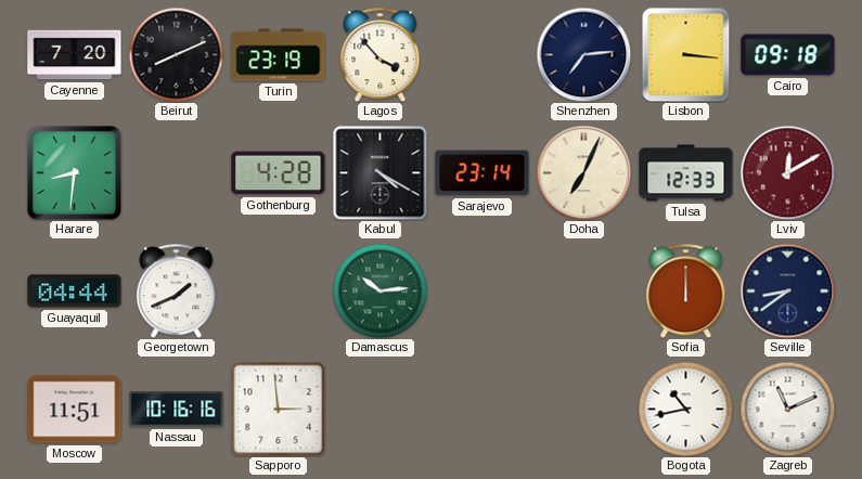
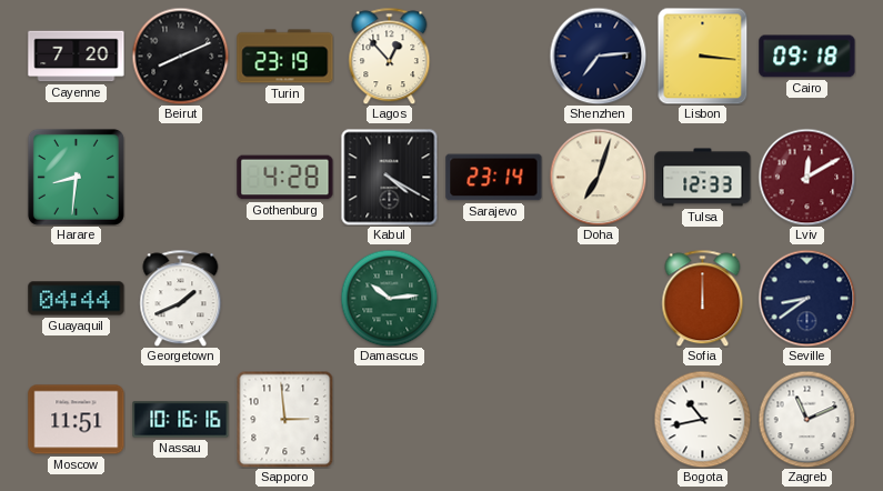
Lagos: 3:53 -> 12:53 (390, 56)
Doha: 7:04 -> 7:03 (598, 177)
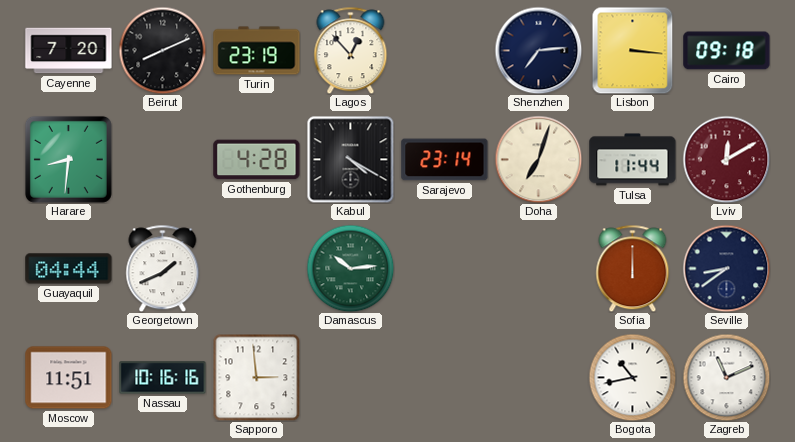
Tulsa: 12:33 -> 11:44 (633, 160)
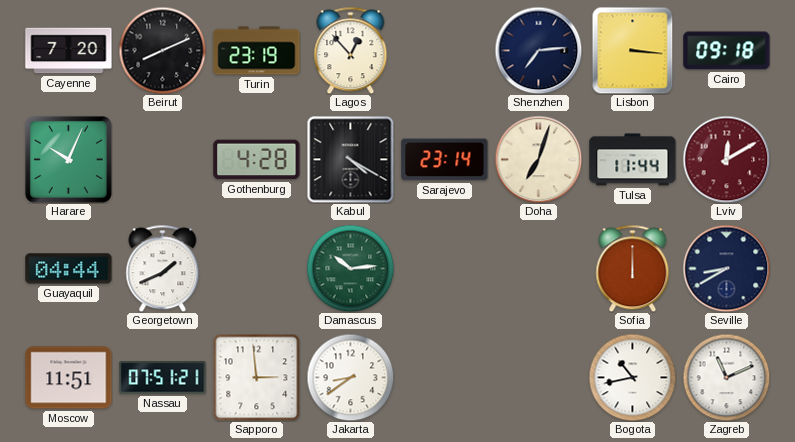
Harare: 8:31 -> 10:04 (68, 159)
Seville: 8:39 -> 8:40 (726, 268)
Nassau: 10:16 -> 07:51 (163, 378)
Jakarta: none -> 8:39 (350, 377)
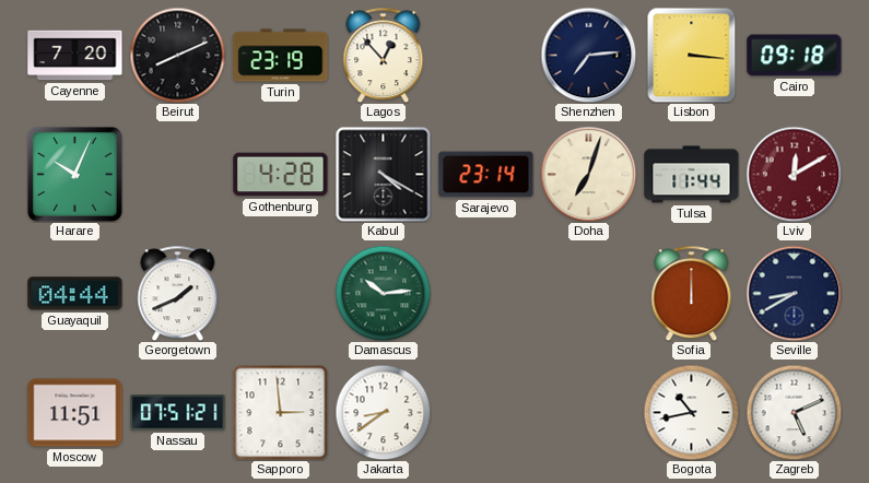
Zagreb: 11:11 -> 5:11 (794, 412)
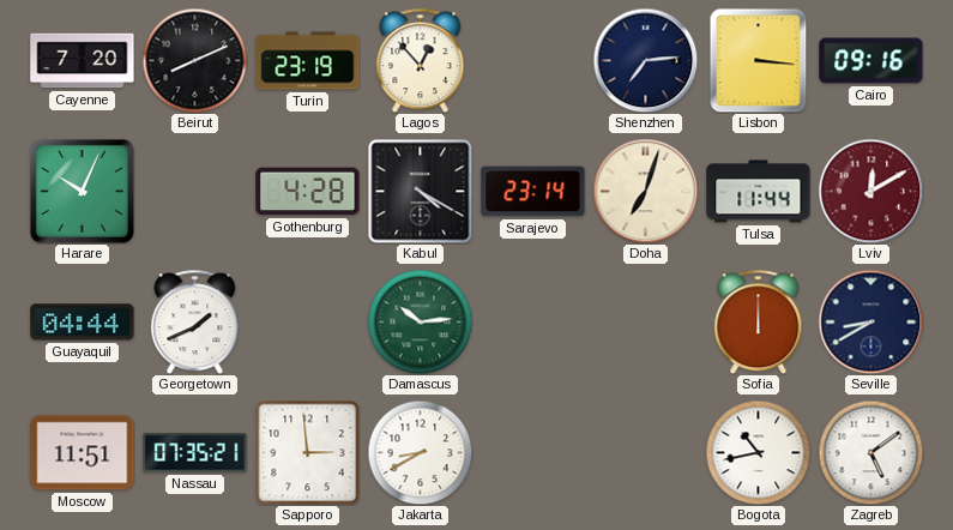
Cairo: 09:18 -> 09:16 (871, 61)
Nassau: 07:51 -> 07:35 (195, 453)
Jakarta: 8:39 -> 8:40 (420, 452)
Zagreb: 5:11 -> 5:09 (870, 452)
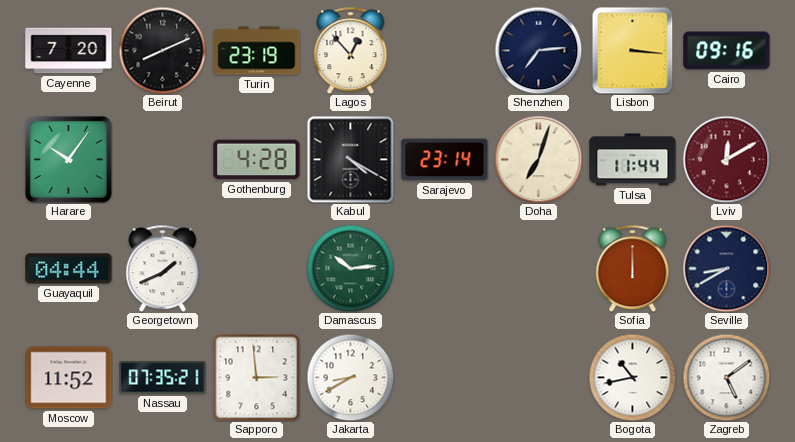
Harare: 10:04 -> 10:06 (68, 159)
Moscow: 11:51 -> 11:52 (69, 378)
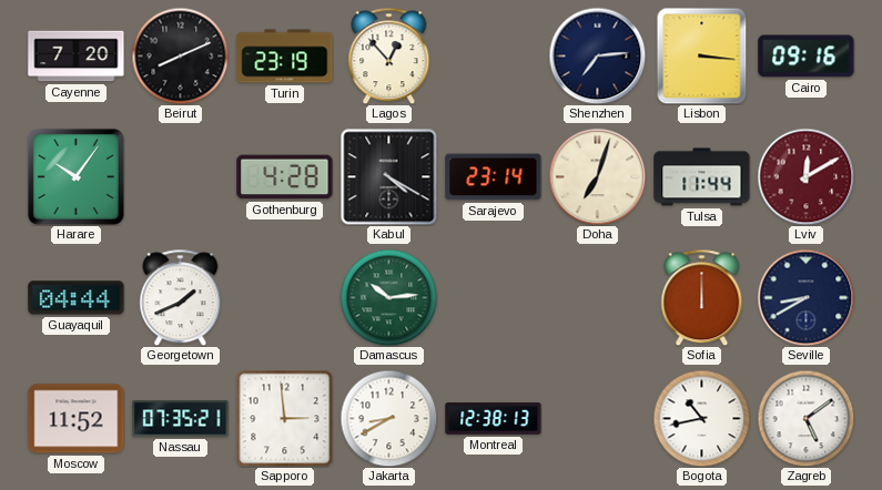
Montreal: none -> 12:38 (494, 419)
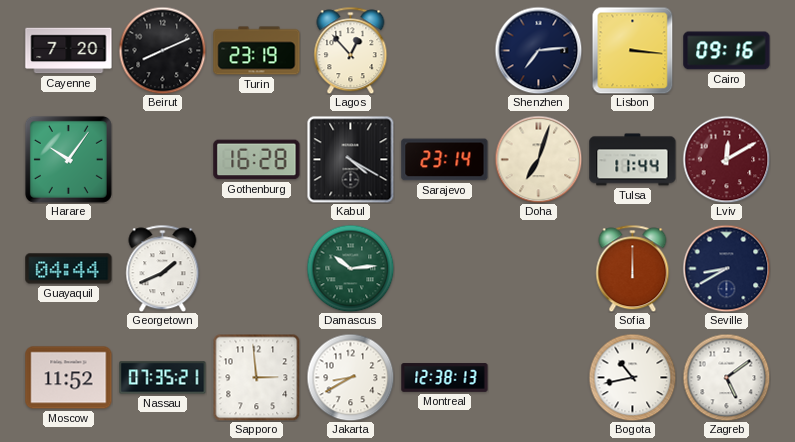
Gothenburg: 4:28 -> 16:28 (257, 160)
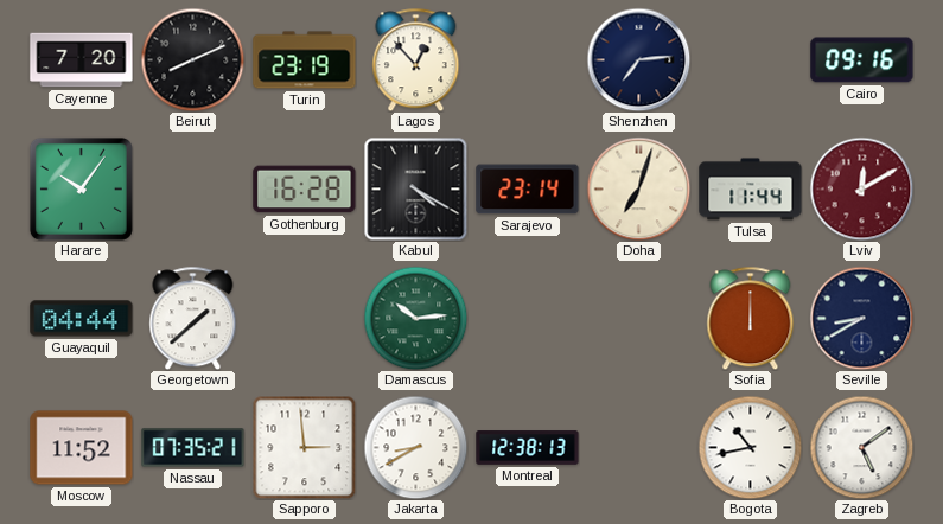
Lisbon: 3:16 -> none (633, 50)
Georgetown: 1:41 -> 1:38 (193, 318)
